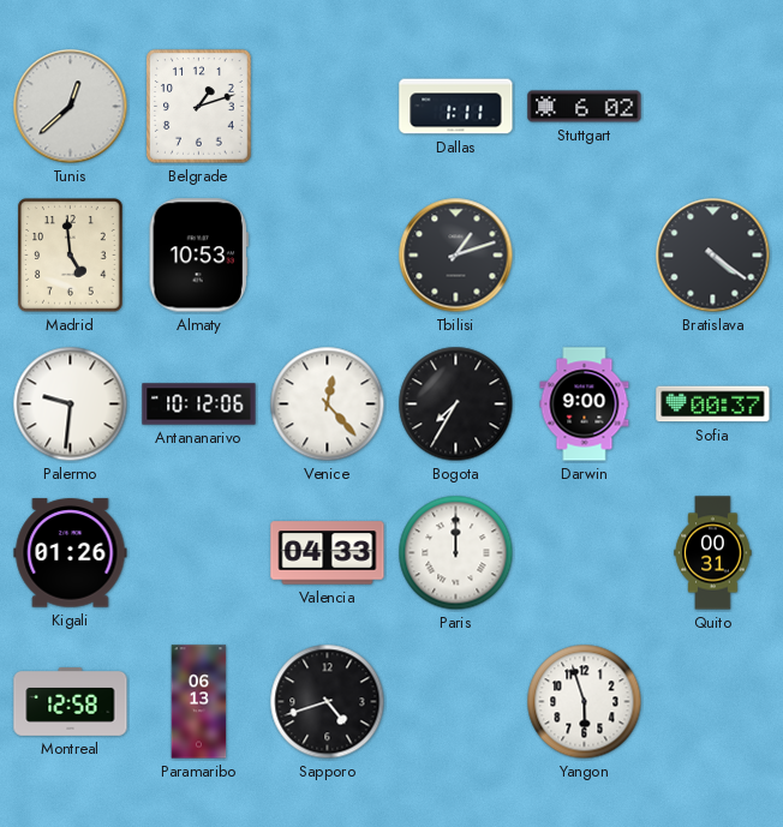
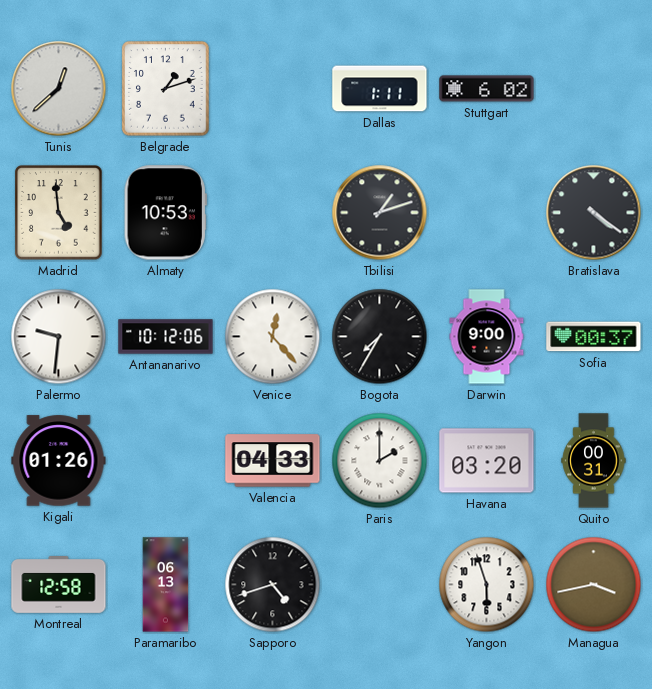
Paris: 12:00 -> 2:00 (380, 461)
Havana: none -> 03:20 (487, 461)
Managua: none -> 3:43 (594, 585)
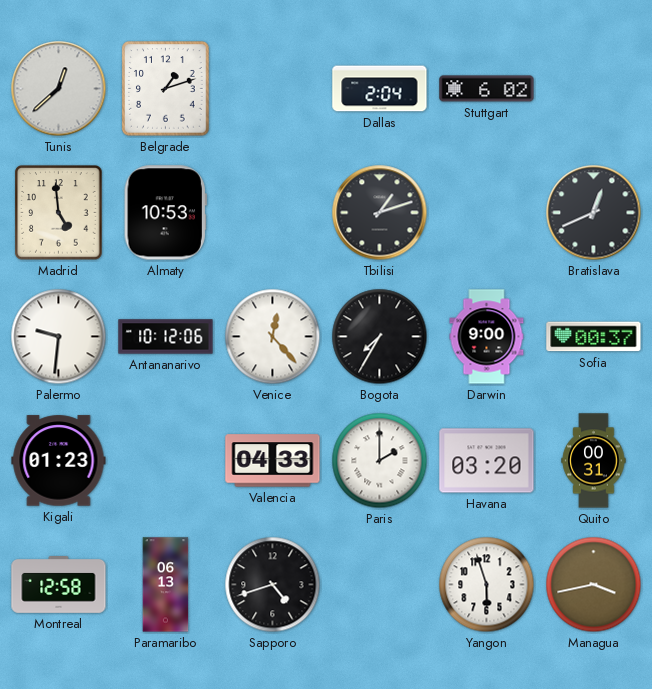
Dallas: 1:11 -> 2:04 (380, 89)
Bratislava: 4:21 -> 12:41 (594, 213)
Kigali: 01:26 -> 01:23 (59, 461)
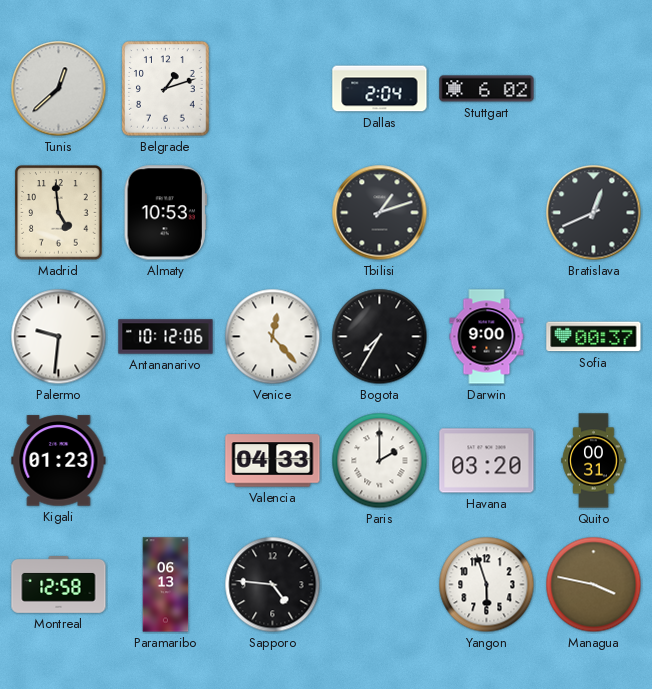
Sapporo: 4:42 -> 4:46 (273, 585)
Managua: 3:43 -> 3:47 (594, 585)
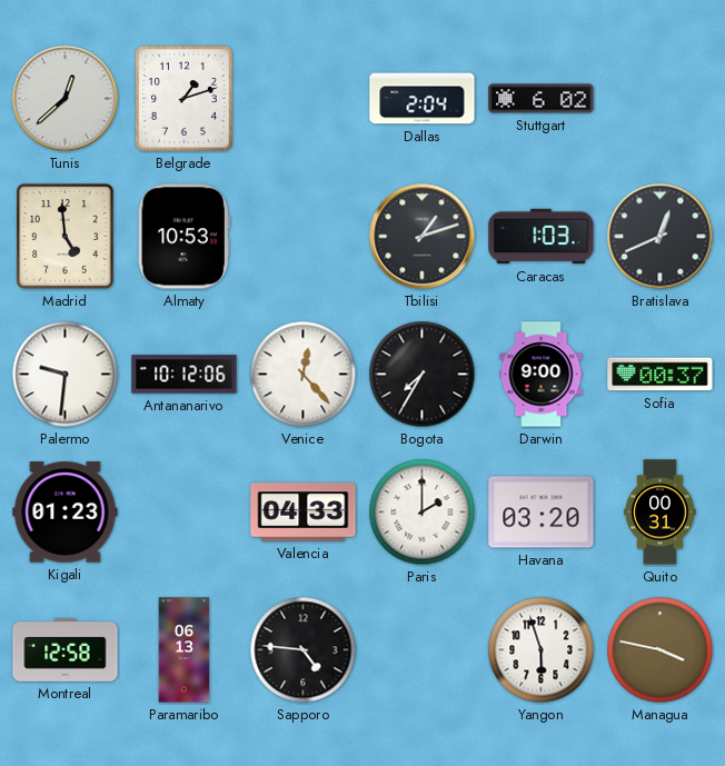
Caracas: none -> 1:03 (542, 237)
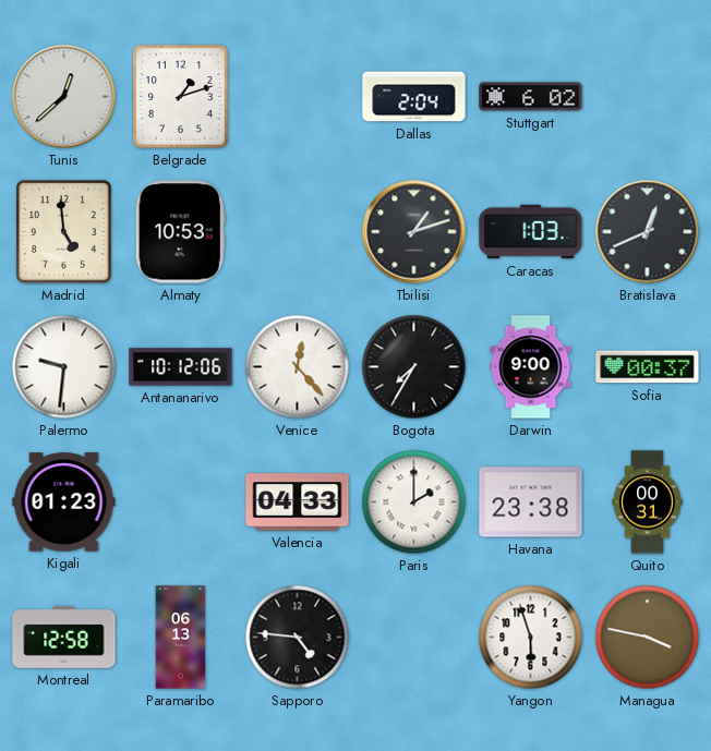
Havana: 03:20 -> 23:38 (531, 502)
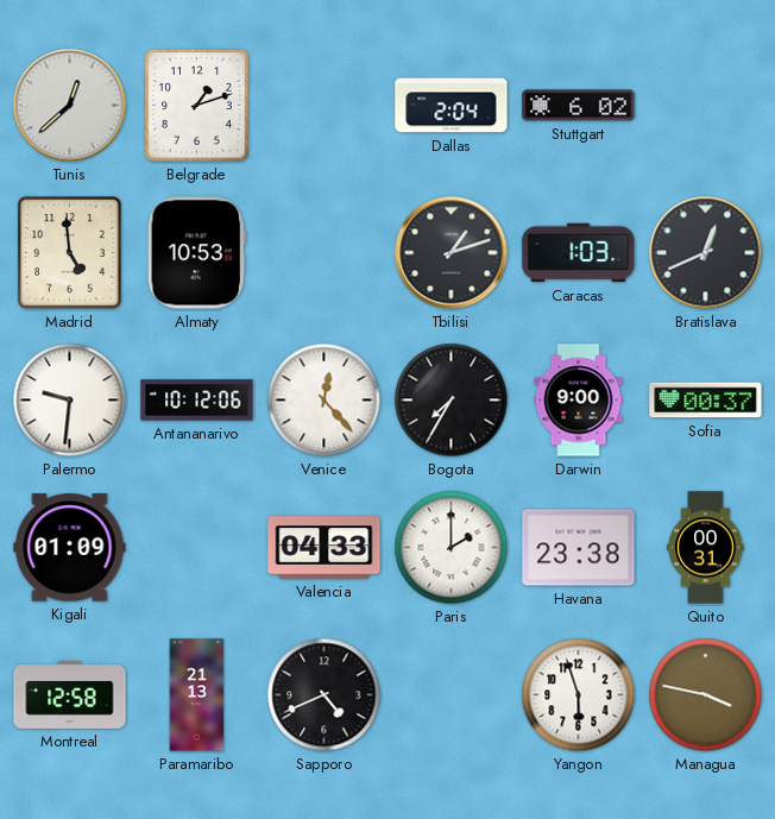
Kigali: 01:23 -> 01:09 (70, 548)
Paramaribo: 06:13 -> 21:13 (197, 695)
Sapporo: 4:46 -> 4:41 (325, 695)
